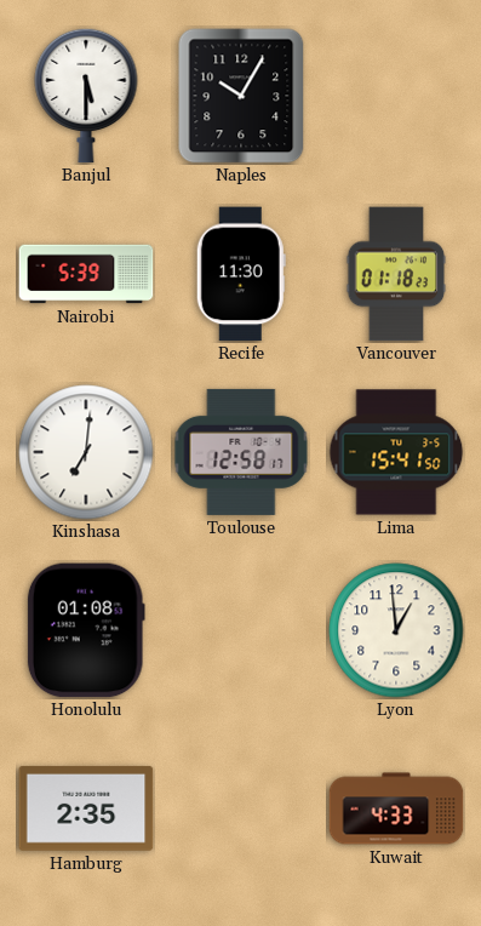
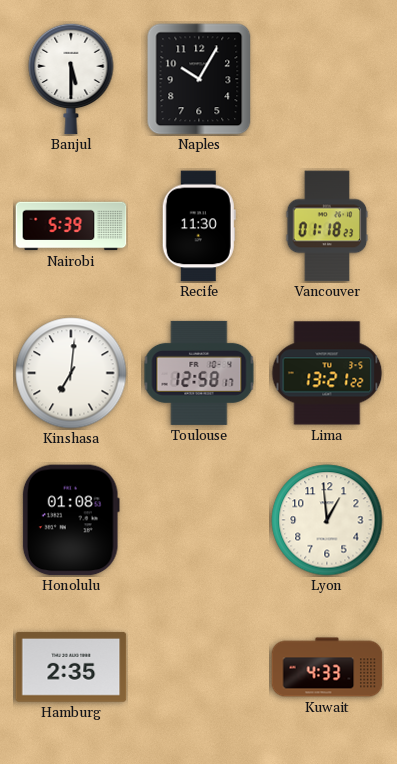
Lima: 15:41 -> 13:21 (327, 373)
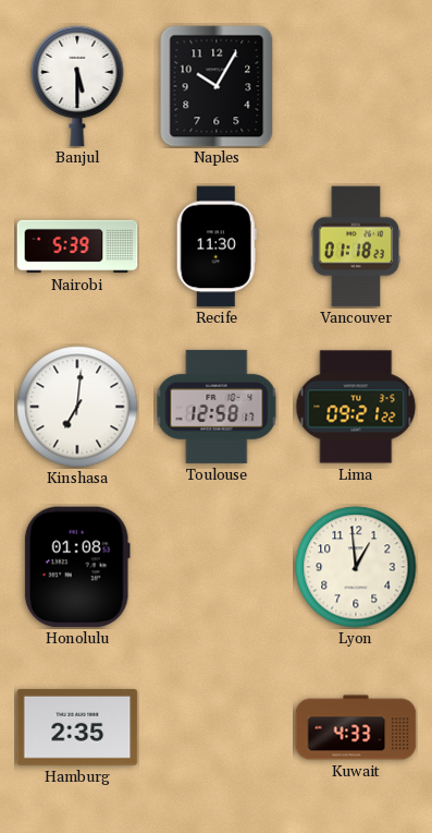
Lima: 13:21 -> 09:21 (356, 407)
